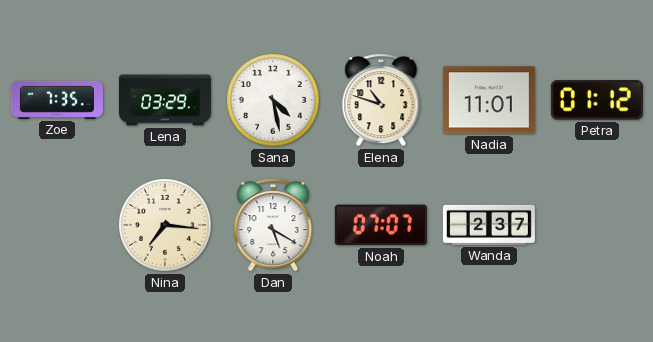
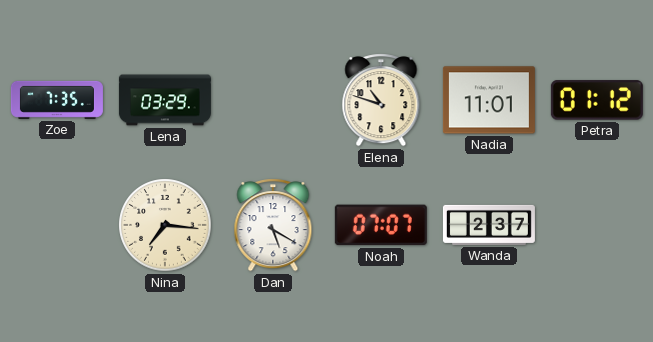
Sana: 4:28 -> none (273, 100)
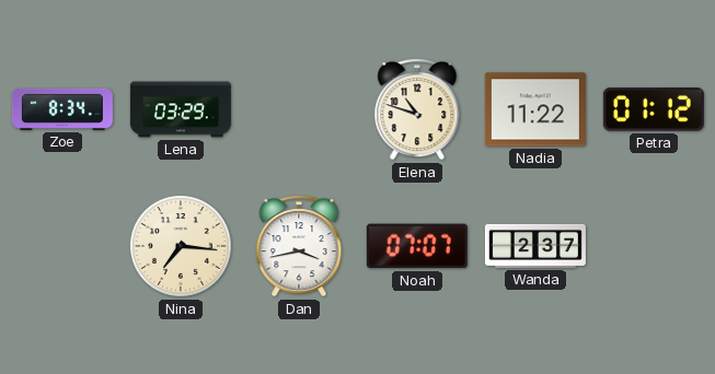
Zoe: 7:35 -> 8:34 (62, 109)
Nadia: 11:01 -> 11:22 (535, 109)
Dan: 5:20 -> 3:43 (299, 246)
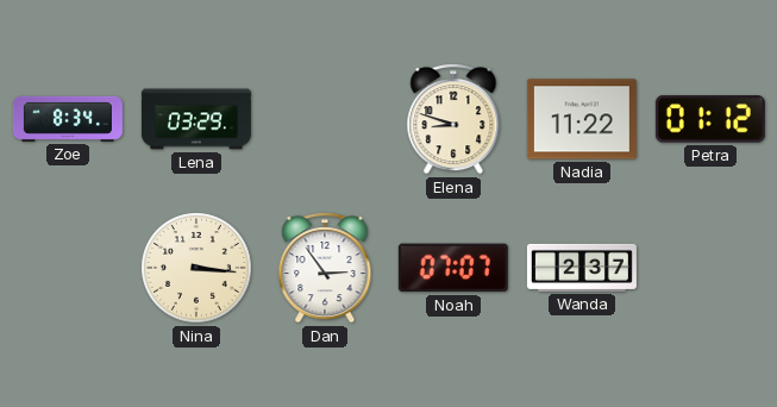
Elena: 10:48 -> 8:48 (453, 119)
Nina: 7:16 -> 3:16 (196, 268)
Dan: 3:43 -> 2:54 (325, 268)
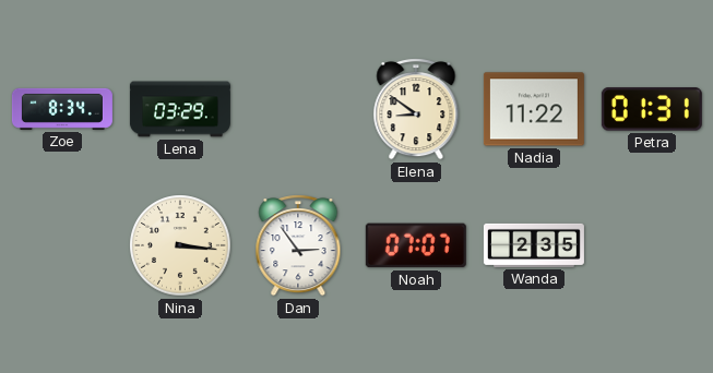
Elena: 8:48 -> 8:51 (416, 109)
Petra: 01:12 -> 01:31 (652, 109)
Wanda: 2:37 -> 2:35 (534, 245)
